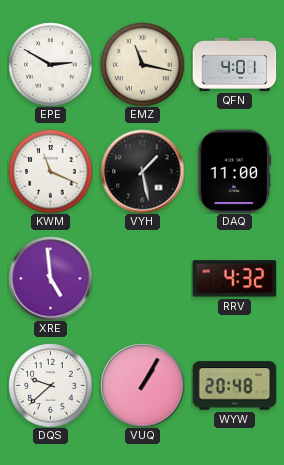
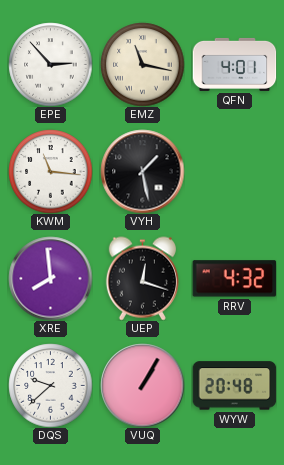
EPE: 2:50 -> 2:53 (50, 64)
KWM: 11:19 -> 11:16 (50, 171)
DAQ: 11:00 -> none (235, 171)
XRE: 4:59 -> 7:59 (50, 278)
UEP: none -> 12:18 (142, 278)
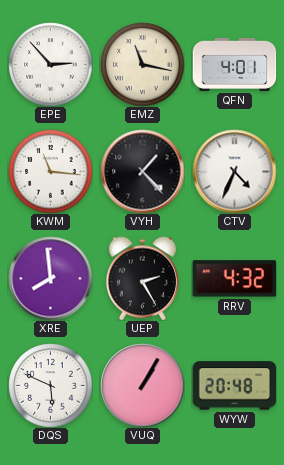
VYH: 1:28 -> 1:23 (142, 171)
CTV: none -> 4:34 (234, 171)
UEP: 12:18 -> 2:25 (142, 278)
DQS: 9:38 -> 5:49 (50, 385)
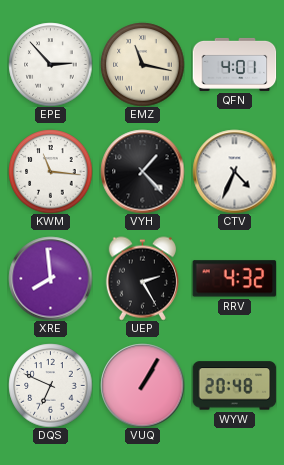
DQS: 5:49 -> 6:49 (50, 385)
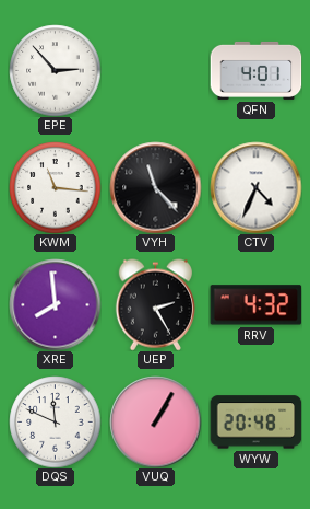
EMZ: 11:17 -> none (142, 64)
VYH: 1:23 -> 11:23 (155, 187)
DQS: 6:49 -> 11:49 (55, 421)
